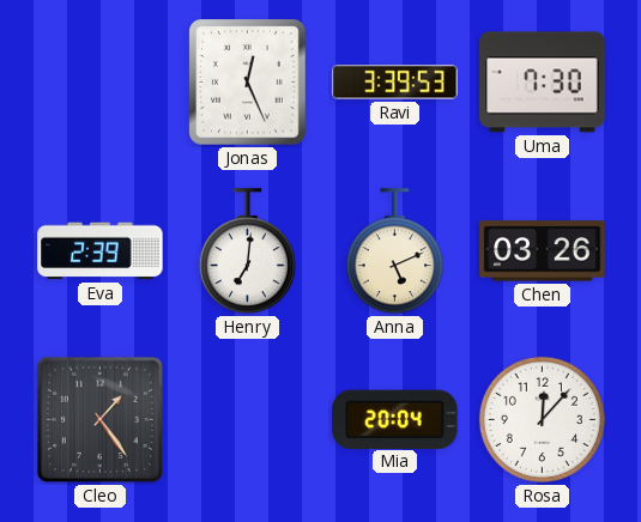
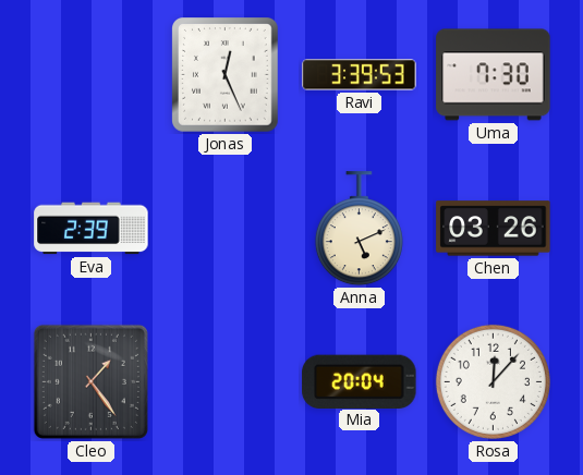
Henry: 7:01 -> none (247, 251)
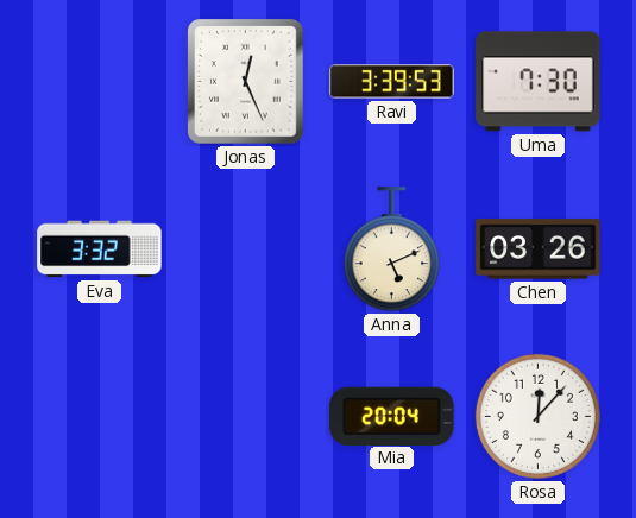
Eva: 2:39 -> 3:32 (100, 249)
Cleo: 1:24 -> none (90, 381)
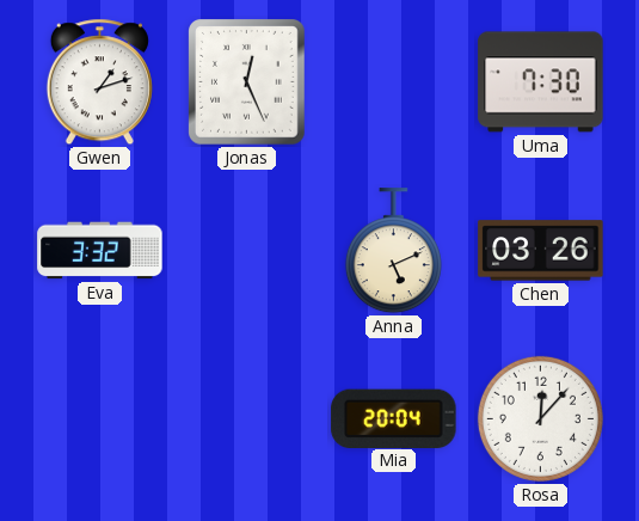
Gwen: none -> 1:12 (99, 82)
Ravi: 3:39 -> none (392, 82)
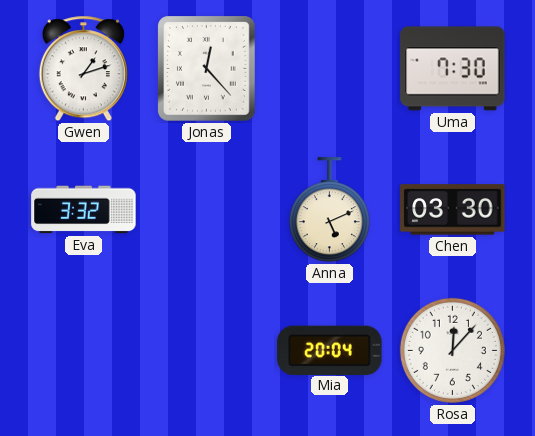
Jonas: 12:26 -> 12:23 (207, 69)
Chen: 03:26 -> 03:30 (453, 210)
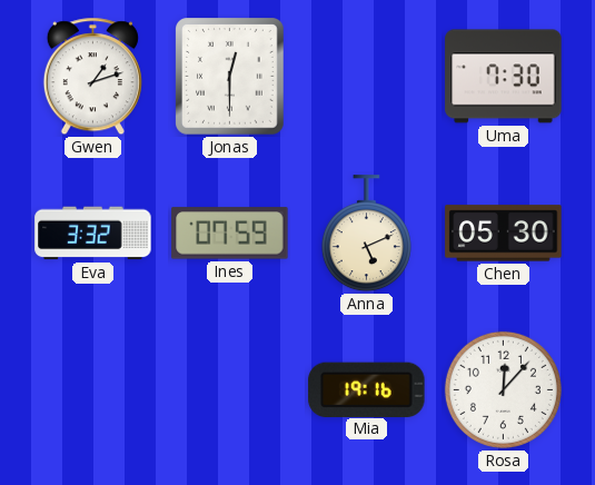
Jonas: 12:23 -> 12:30 (230, 77)
Ines: none -> 07:59 (230, 234)
Chen: 03:30 -> 05:30 (504, 234)
Mia: 20:04 -> 19:16 (367, 389)
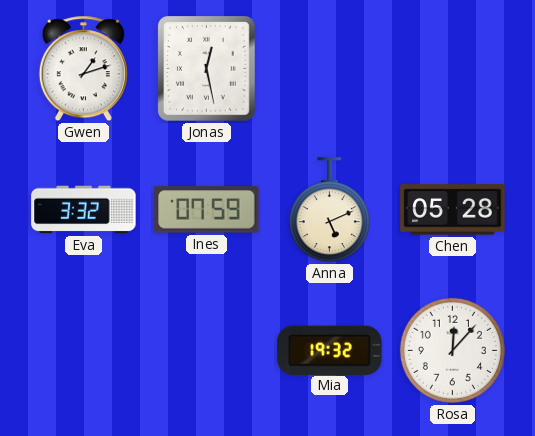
Jonas: 12:30 -> 12:28 (207, 69)
Uma: 7:30 -> none (504, 77)
Chen: 05:30 -> 05:28 (453, 210)
Mia: 19:16 -> 19:32 (330, 350)
